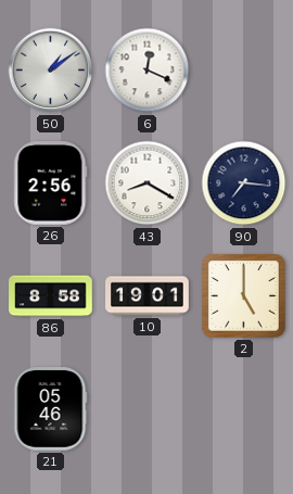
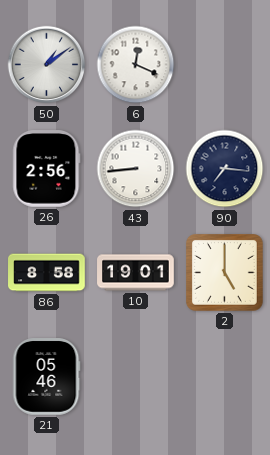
43: 8:20 -> 8:44 (136, 169)
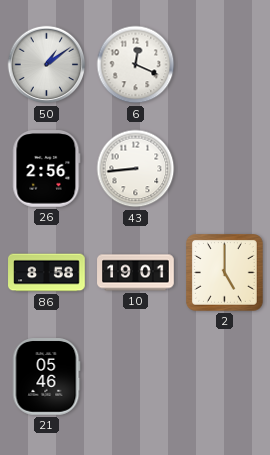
90: 7:16 -> none (225, 169)
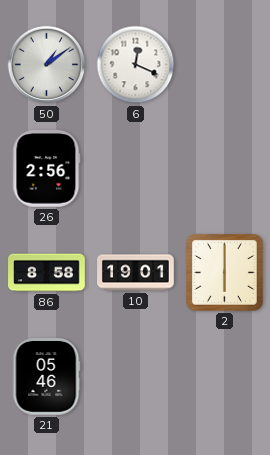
43: 8:44 -> none (136, 169)
2: 5:00 -> 6:00 (225, 273)
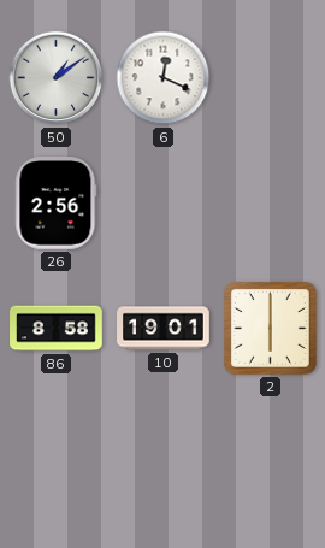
21: 05:46 -> none (46, 377)
